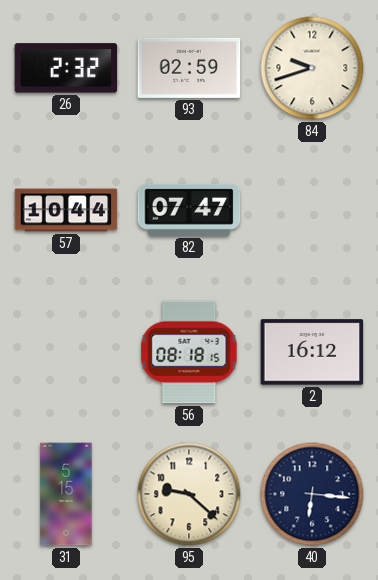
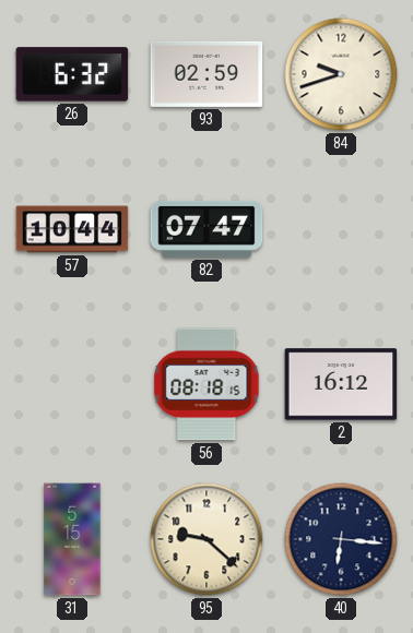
26: 2:32 -> 6:32 (72, 74)
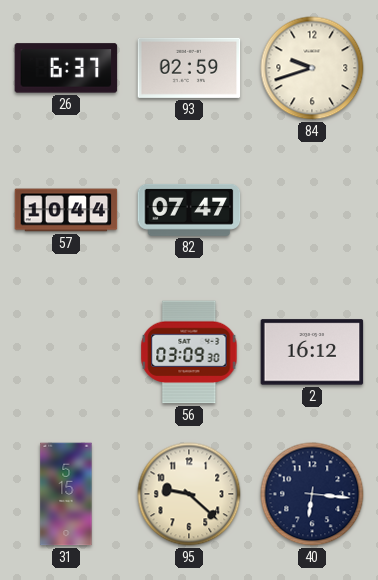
26: 6:32 -> 6:37 (66, 68)
56: 08:18 -> 03:09 (189, 352)
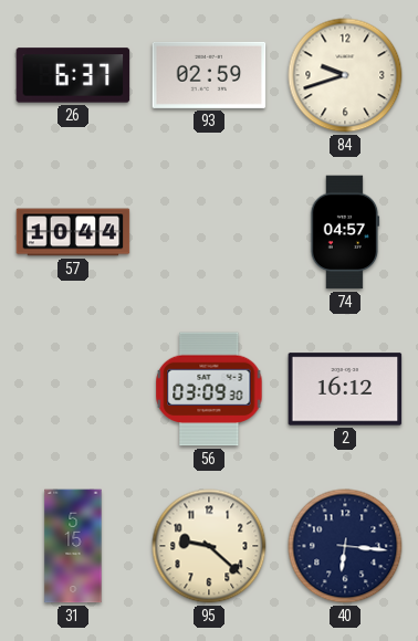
82: 07:47 -> none (189, 210)
74: none -> 04:57 (345, 232)
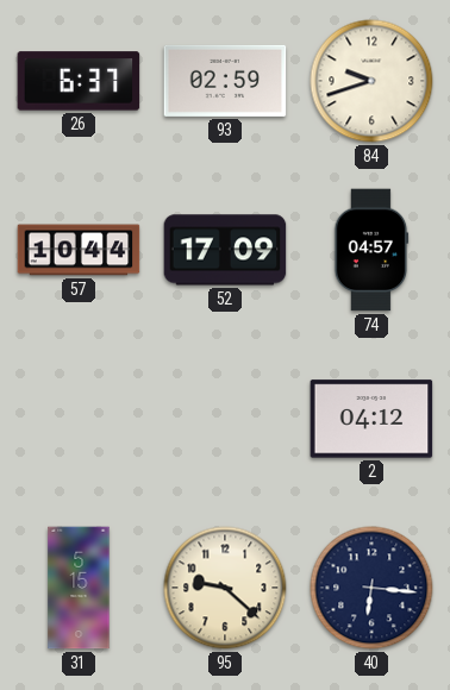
52: none -> 17:09 (225, 250)
56: 03:09 -> none (209, 389)
2: 16:12 -> 04:12 (371, 419)
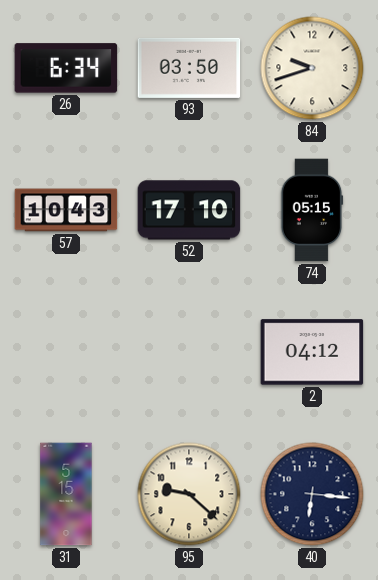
26: 6:37 -> 6:34 (66, 68)
93: 02:59 -> 03:50 (189, 68)
57: 10:44 -> 10:43 (66, 210)
52: 17:09 -> 17:10 (189, 210)
74: 04:57 -> 05:15 (312, 210)
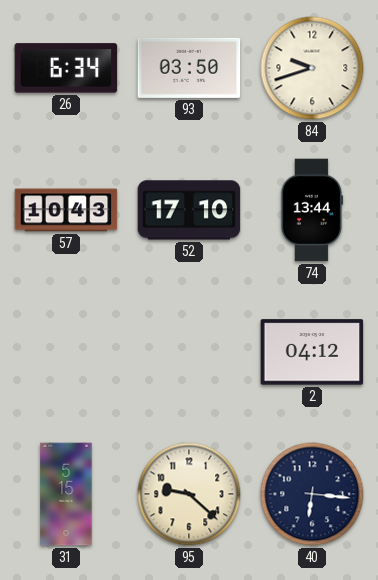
74: 05:15 -> 13:44 (312, 210)
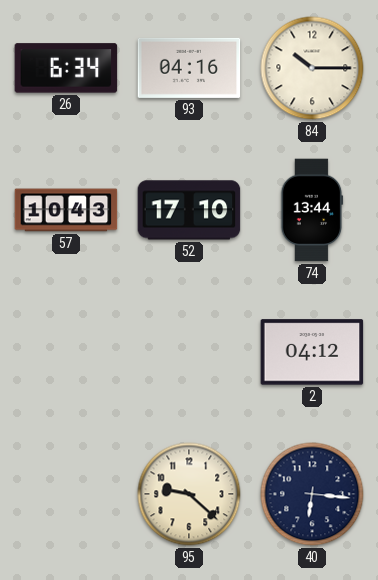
93: 03:50 -> 04:16 (189, 68)
84: 9:42 -> 10:15 (312, 68)
31: 5:15 -> none (66, 494)
